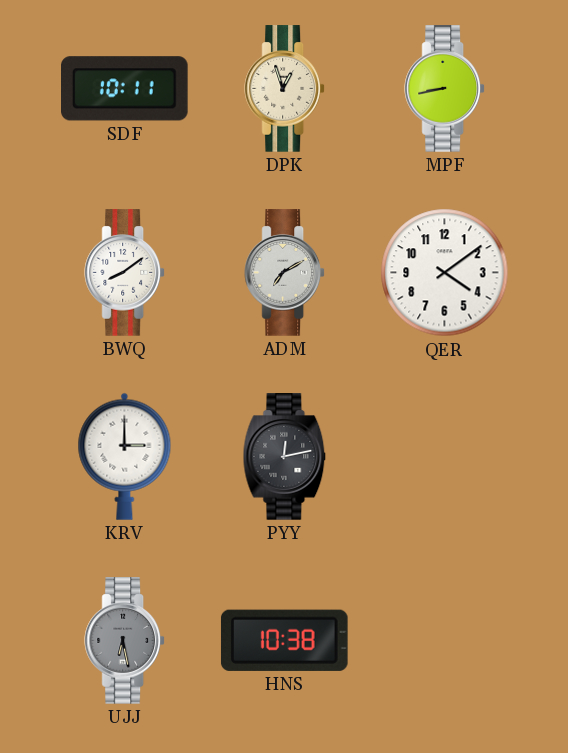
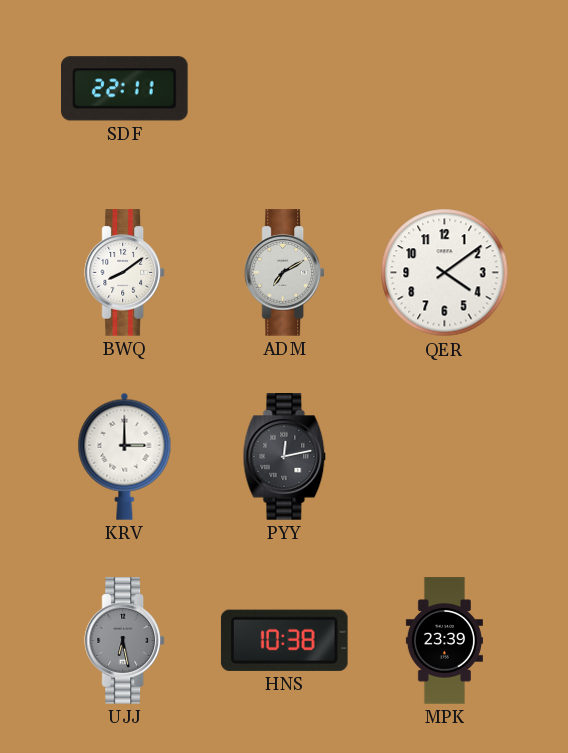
SDF: 10:11 -> 22:11 (125, 89)
DPK: 12:57 -> none (284, 89)
MPF: 8:43 -> none (444, 89)
MPK: none -> 23:39 (444, 641)
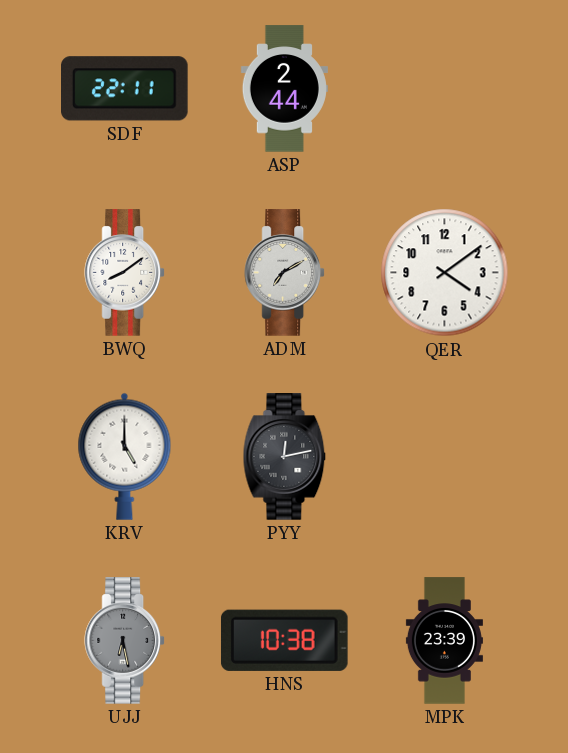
ASP: none -> 2:44 (284, 89)
KRV: 3:00 -> 5:00 (125, 456)
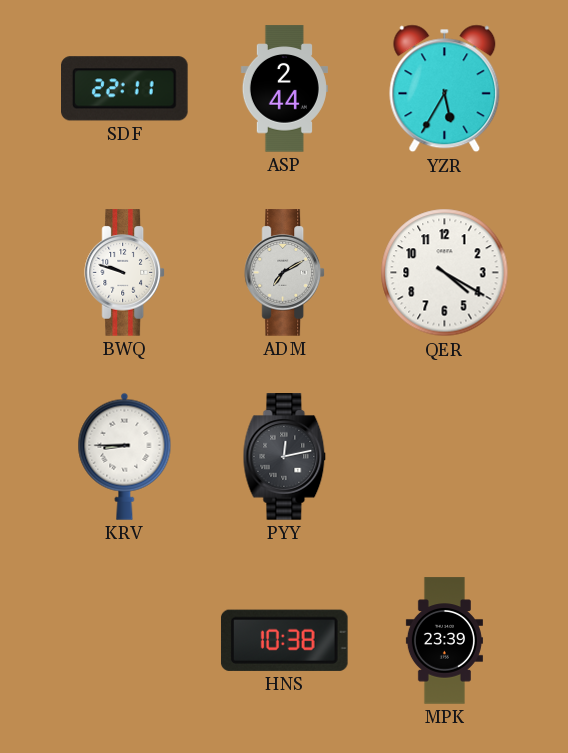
YZR: none -> 5:35 (445, 89)
BWQ: 8:09 -> 9:48 (124, 273)
QER: 4:09 -> 4:20 (445, 273)
KRV: 5:00 -> 8:45 (125, 456)
UJJ: 6:28 -> none (124, 641)
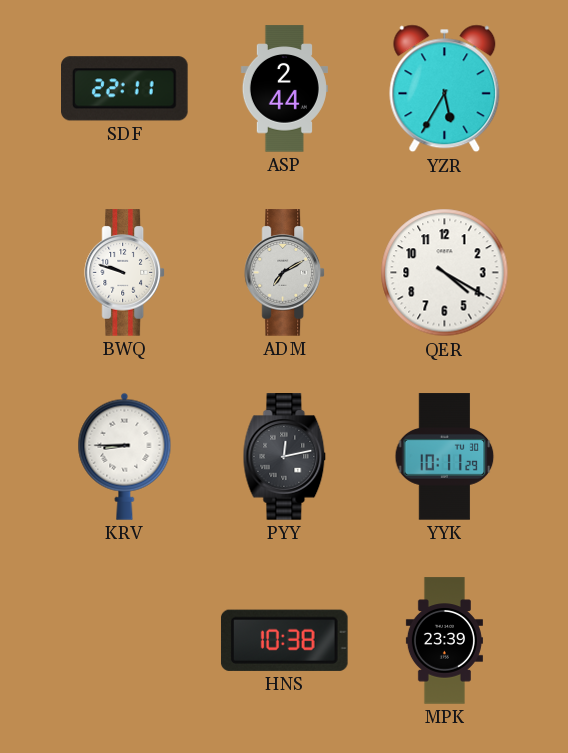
YYK: none -> 10:11 (445, 457)
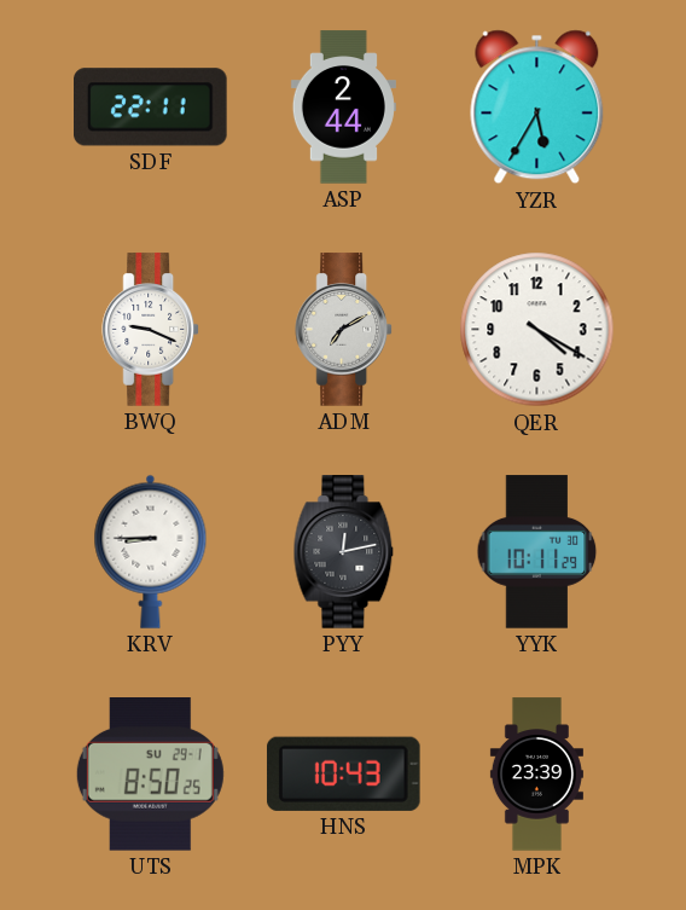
BWQ: 9:48 -> 9:19 (150, 330)
UTS: none -> 8:50 (150, 775)
HNS: 10:38 -> 10:43 (343, 773)
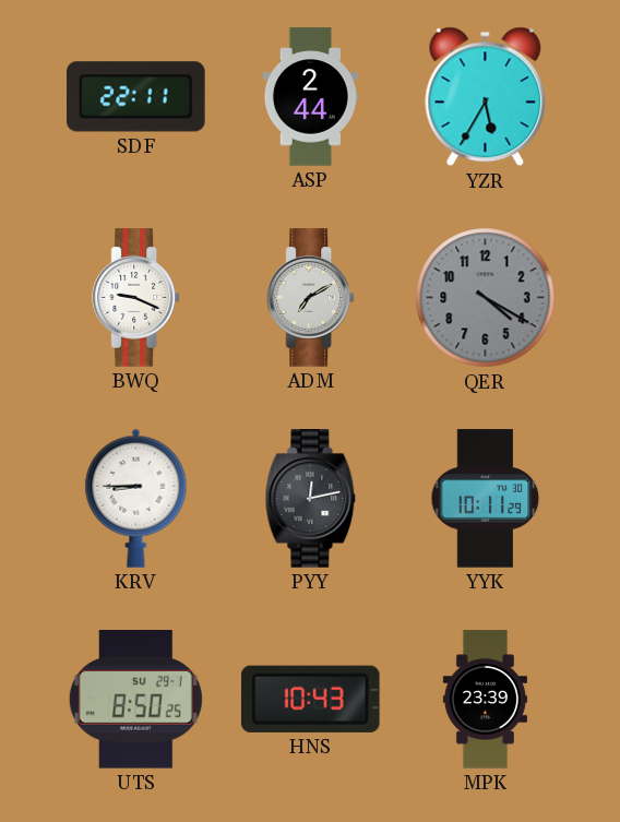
QER dial: white -> grey (486, 298)
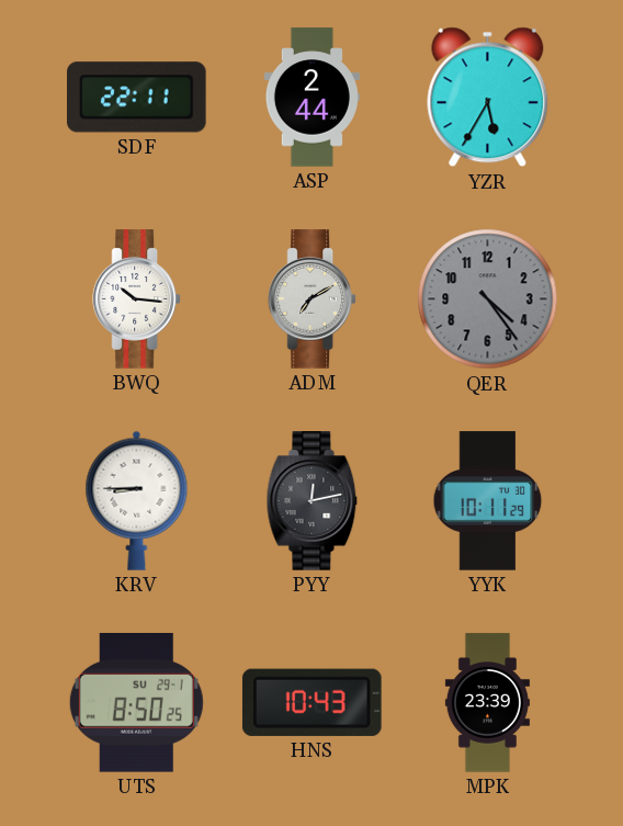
BWQ: 9:19 -> 10:16 (136, 299)
QER: 4:20 -> 4:24 (488, 299)
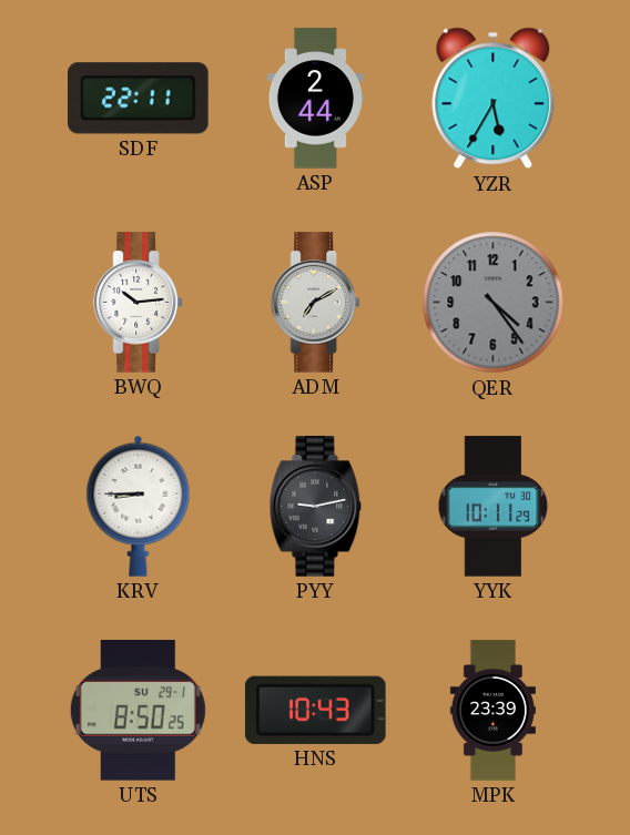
BWQ: 10:16 -> 10:14 (138, 303)
PYY: 12:13 -> 9:13 (316, 507)
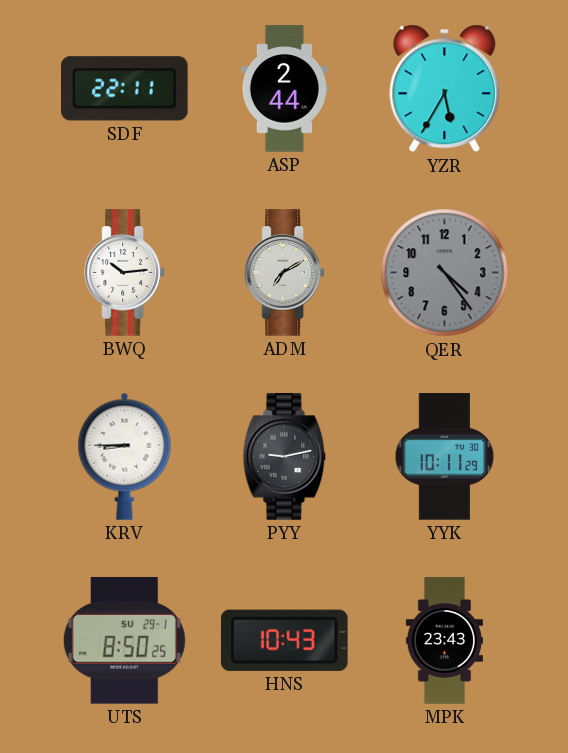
MPK: 23:39 -> 23:43 (444, 641)
